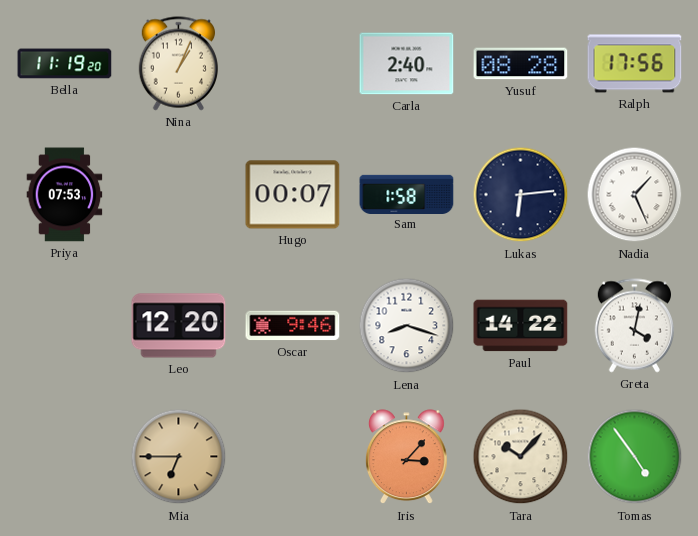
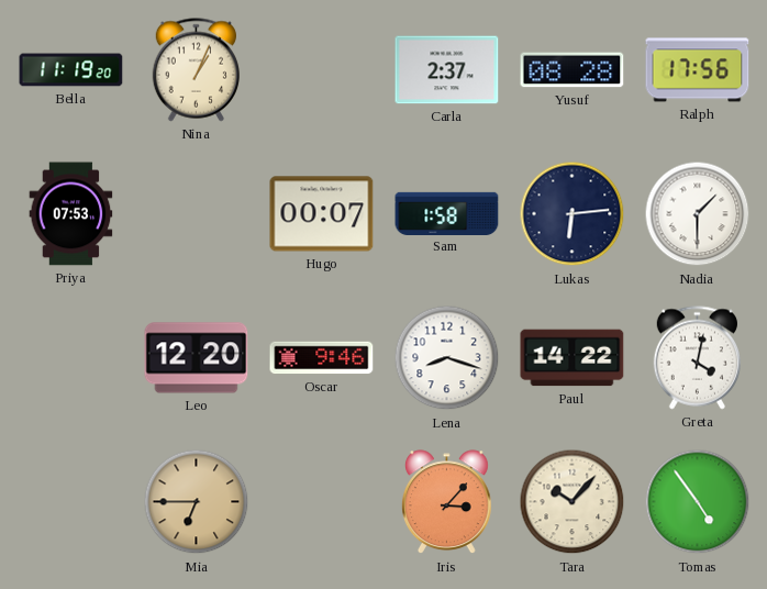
Carla: 2:40 -> 2:37 (447, 70)
Nadia: 1:26 -> 1:30 (698, 214)
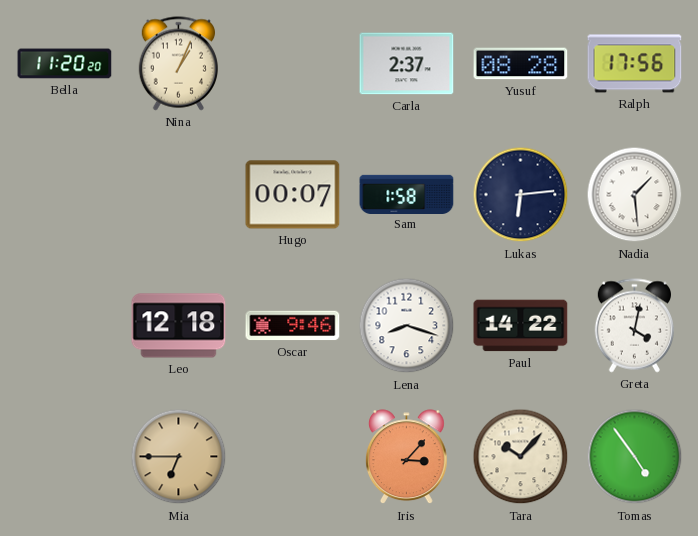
Bella: 11:19 -> 11:20 (65, 64)
Priya: 07:53 -> none (71, 214)
Nadia: 1:30 -> 1:29 (635, 195)
Leo: 12:20 -> 12:18 (179, 326)
